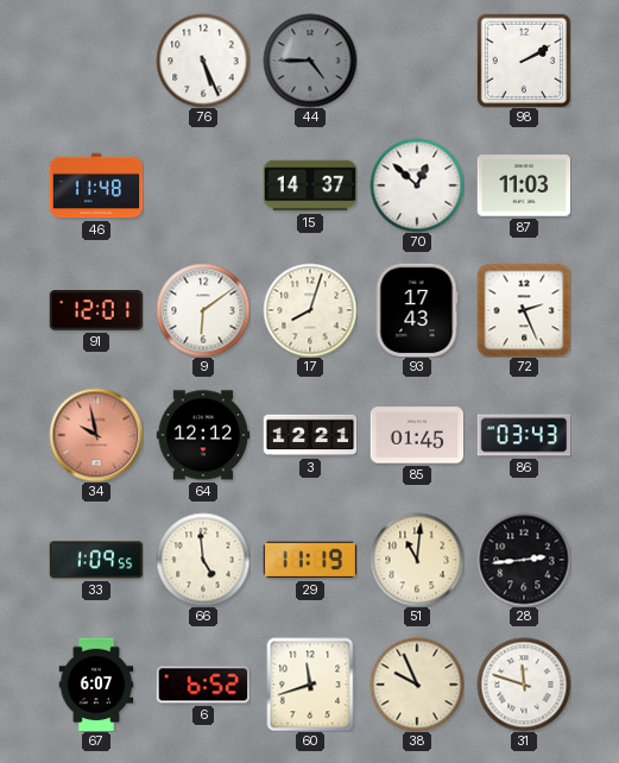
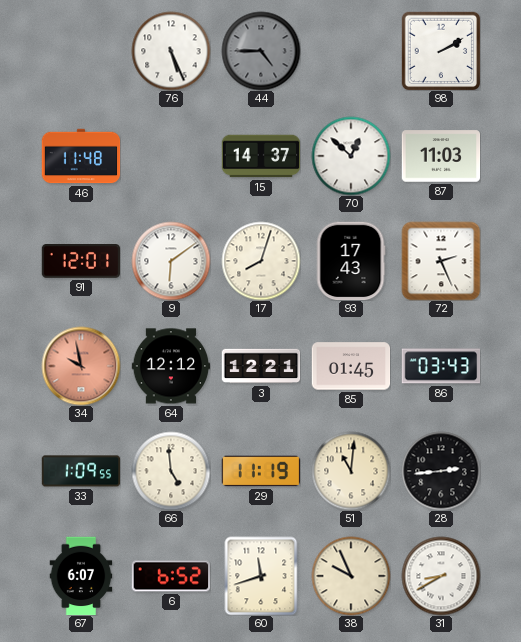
31: 11:48 -> 8:40 (441, 576)
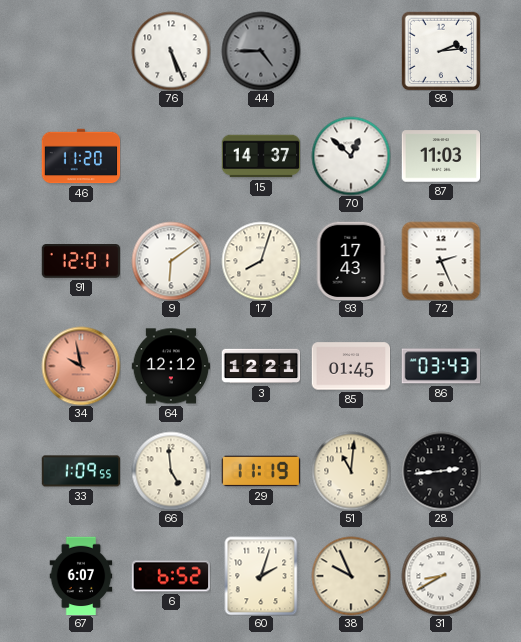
98: 2:10 -> 2:14 (441, 51)
46: 11:48 -> 11:20 (81, 156)
60: 11:42 -> 2:03 (261, 576)
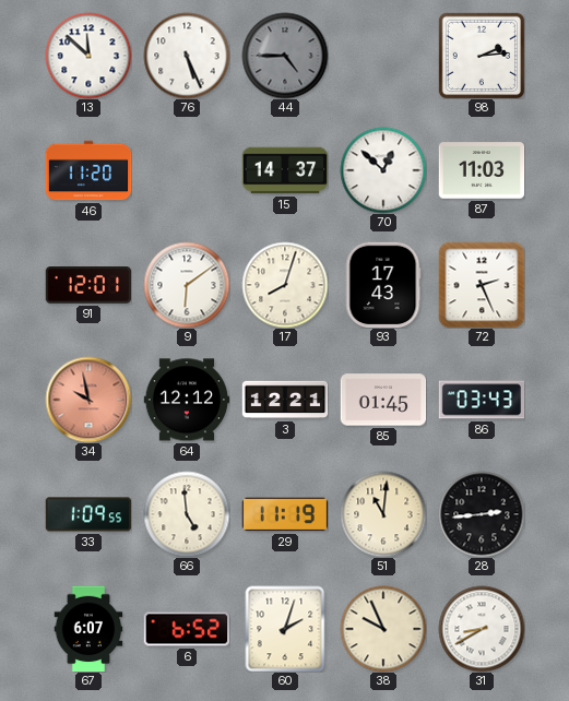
13: none -> 11:52 (88, 56)
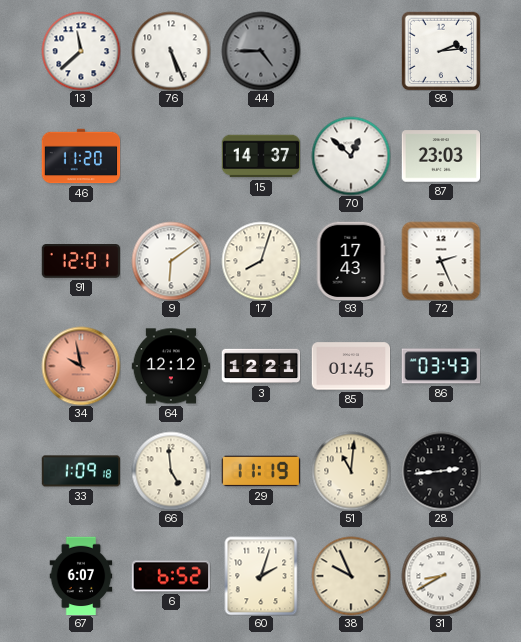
13: 11:52 -> 11:38 (81, 51)
87: 11:03 -> 23:03 (441, 156)
33: 1:09:55 -> 1:09:18 (81, 471)
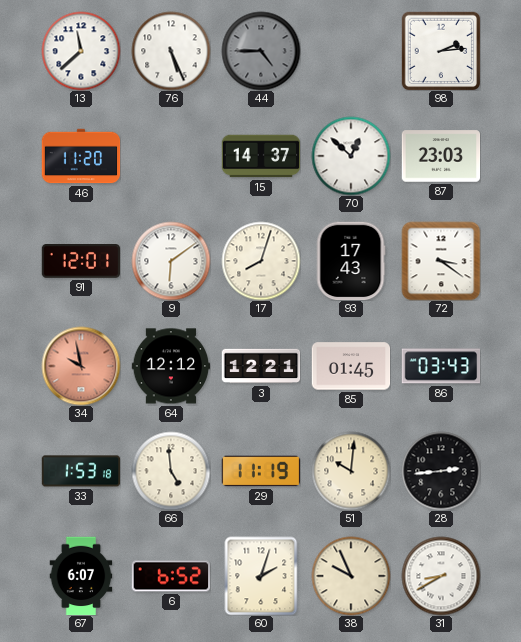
72: 2:26 -> 3:21 (441, 261)
33: 1:09 -> 1:53 (81, 471)
51: 11:01 -> 10:01 (351, 471)
